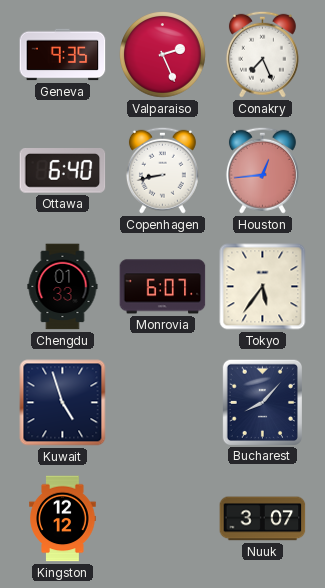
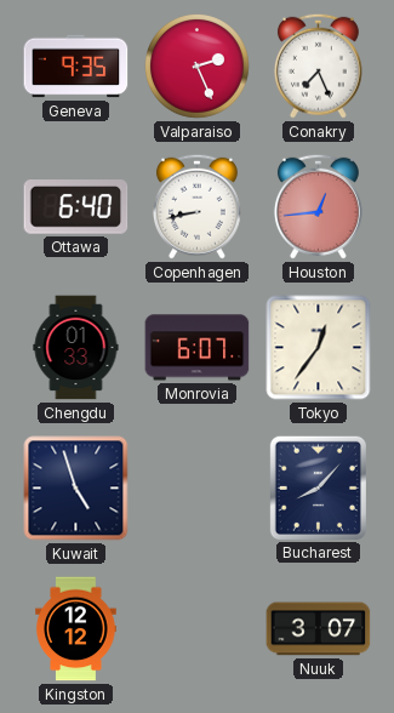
Tokyo: 5:36 -> 12:36 (319, 348)
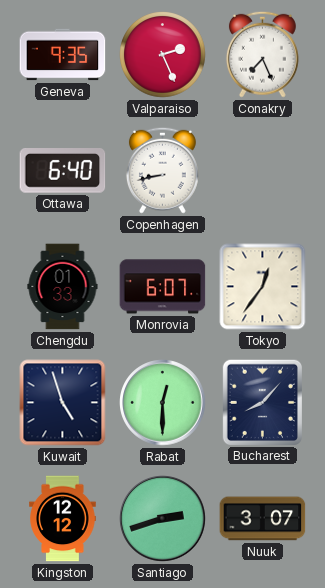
Houston: 12:44 -> none (318, 206)
Rabat: none -> 12:30 (163, 403)
Santiago: none -> 2:42 (163, 519)
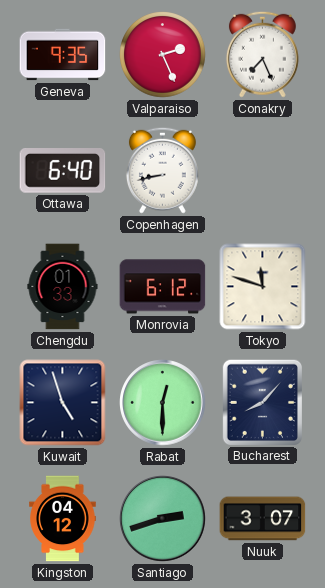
Monrovia: 6:07 -> 6:12 (163, 287)
Tokyo: 12:36 -> 11:48 (263, 287)
Kingston: 12:12 -> 04:12 (63, 519)
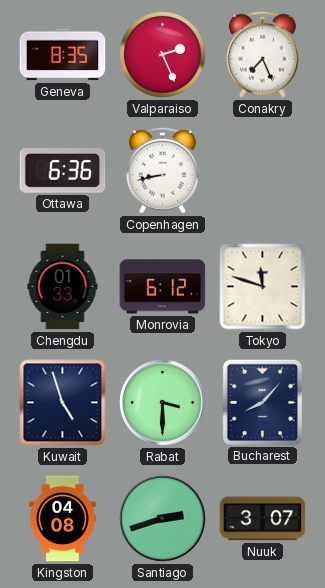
Geneva: 9:35 -> 8:35 (63, 55)
Ottawa: 6:40 -> 6:36 (63, 171)
Rabat: 12:30 -> 3:30 (163, 403)
Kingston: 04:12 -> 04:08 (63, 519)
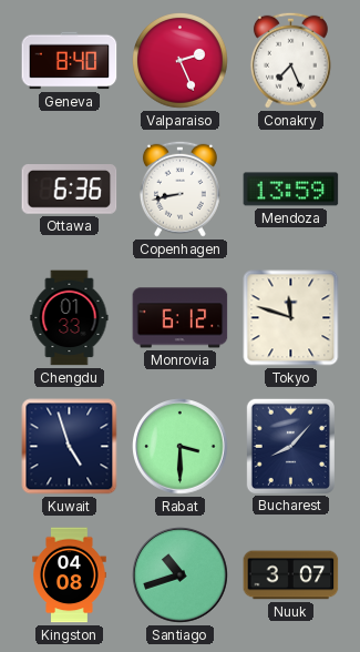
Geneva: 8:35 -> 8:40 (70, 61)
Mendoza: none -> 13:59 (291, 190)
Santiago: 2:42 -> 10:42 (181, 575)
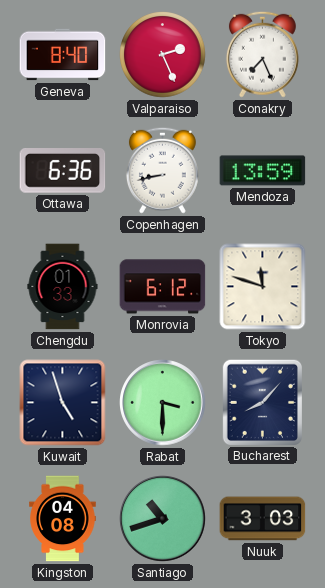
Nuuk: 3:07 -> 3:03 (263, 519)
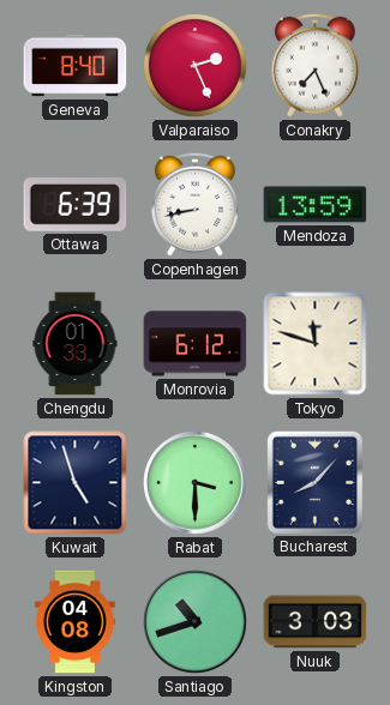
Ottawa: 6:36 -> 6:39 (76, 205)
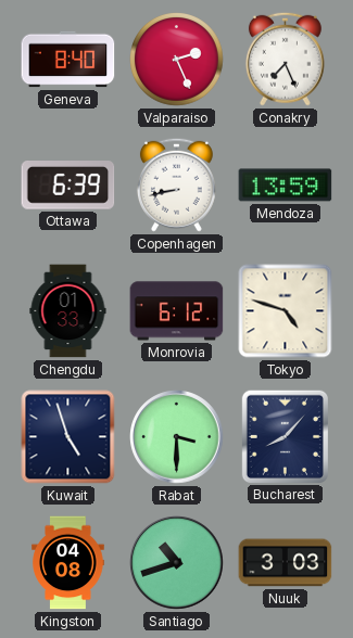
Tokyo: 11:48 -> 4:48 (286, 311)
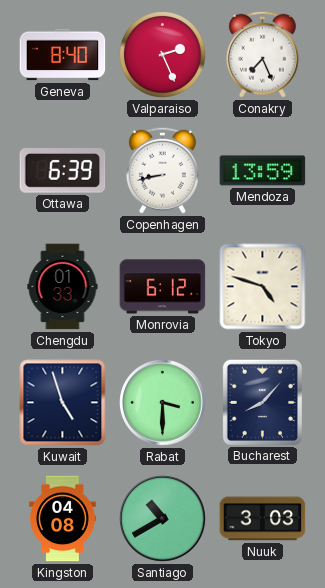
Santiago: 10:42 -> 10:40 (163, 519)
